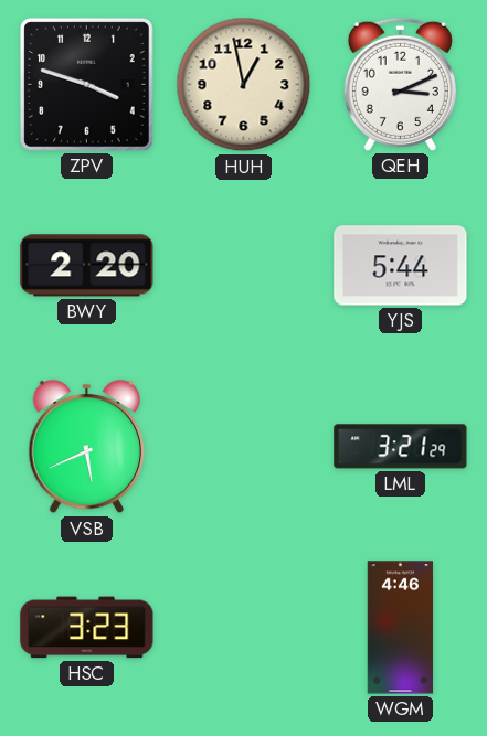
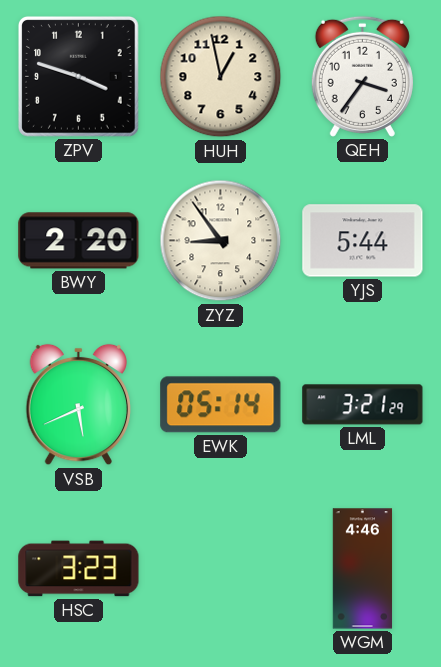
QEH: 3:11 -> 3:36 (362, 76)
ZYZ: none -> 8:54 (221, 241)
EWK: none -> 05:14 (221, 405)
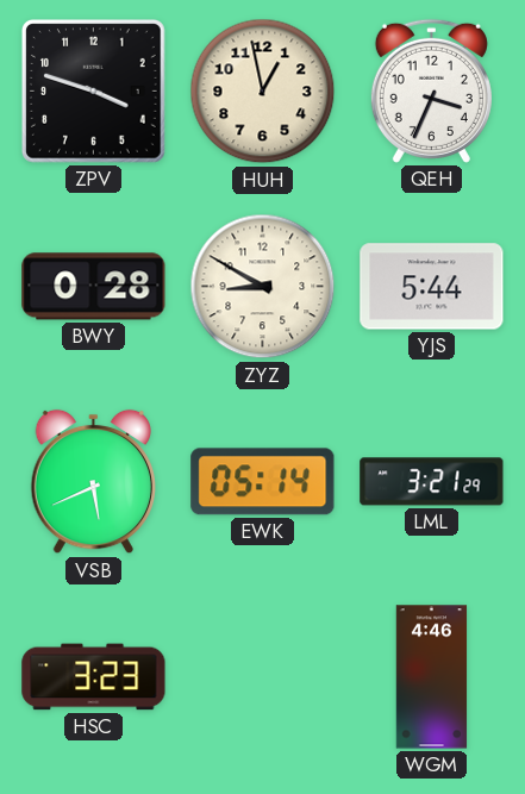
QEH: 3:36 -> 3:34 (431, 90)
BWY: 2:20 -> 0:28 (94, 287)
ZYZ: 8:54 -> 8:50 (263, 287)
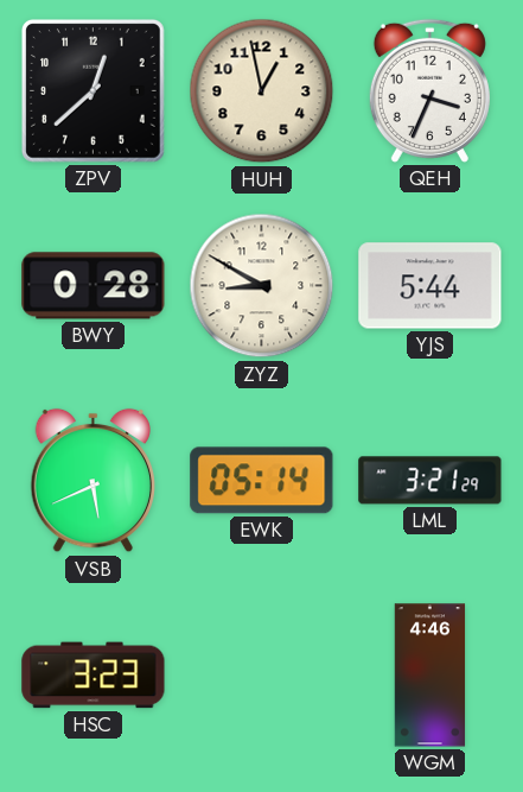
ZPV: 3:48 -> 12:38 (93, 90)
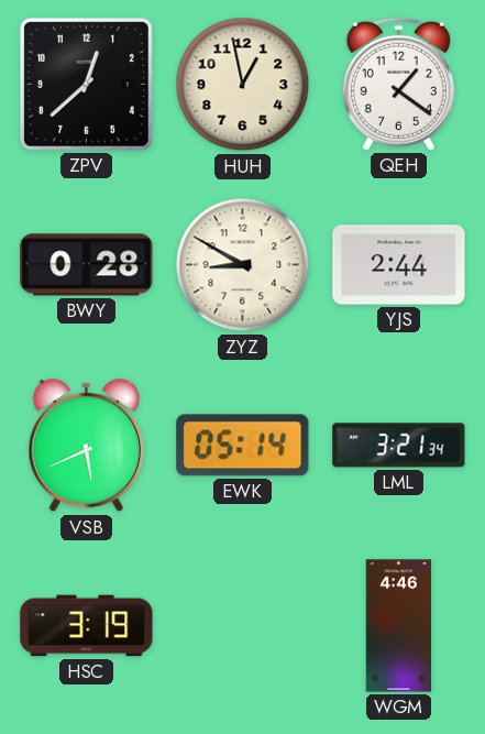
QEH: 3:34 -> 1:21 (398, 84)
YJS: 5:44 -> 2:44 (399, 265)
LML: 3:21:29 -> 3:21:34 (399, 446)
HSC: 3:23 -> 3:19 (87, 626)
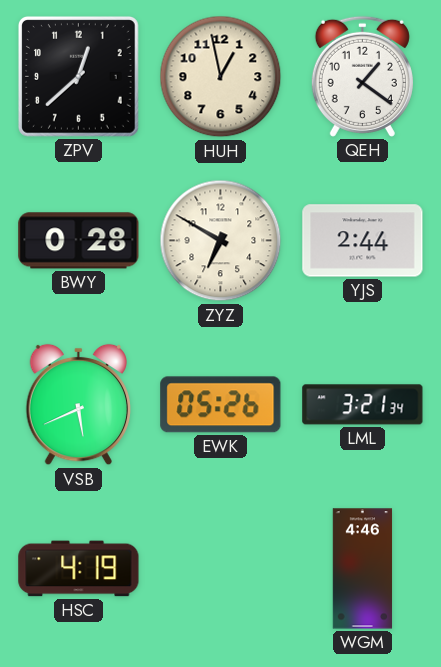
ZYZ: 8:50 -> 6:50 (221, 241)
EWK: 05:14 -> 05:26 (221, 405)
HSC: 3:19 -> 4:19 (79, 569)
